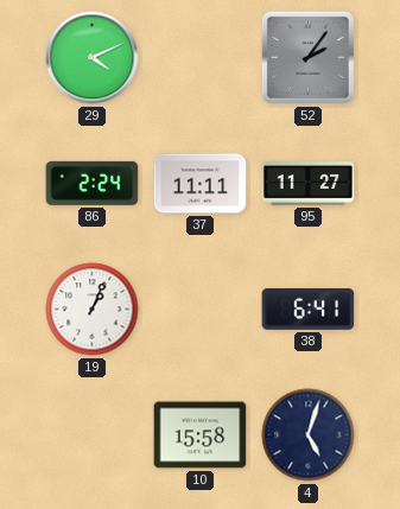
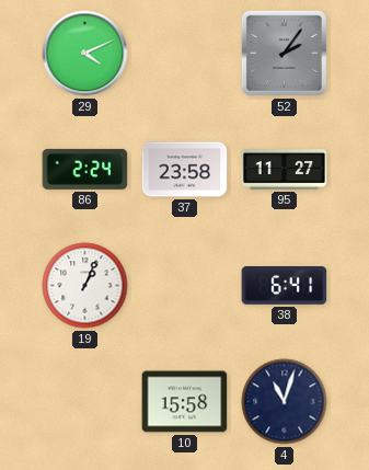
37: 11:11 -> 23:58 (185, 170)
4: 5:03 -> 11:03 (285, 402)
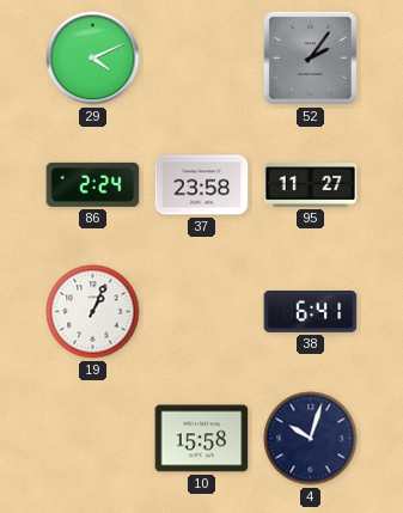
4: 11:03 -> 10:03 (311, 439)
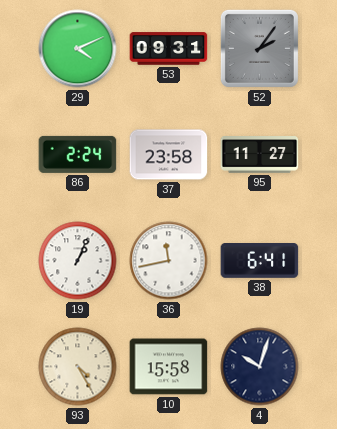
53: none -> 09:31 (169, 49)
36: none -> 11:43 (169, 261)
93: none -> 4:25 (78, 367)
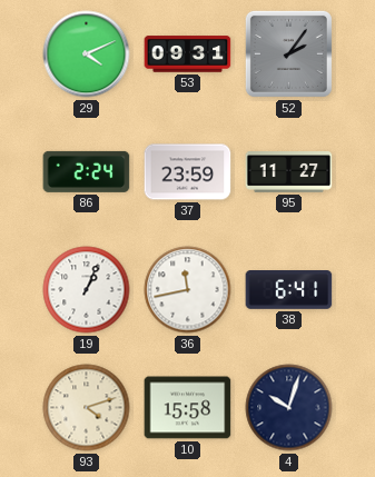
37: 23:58 -> 23:59 (188, 172)
93: 4:25 -> 4:12 (87, 408)
